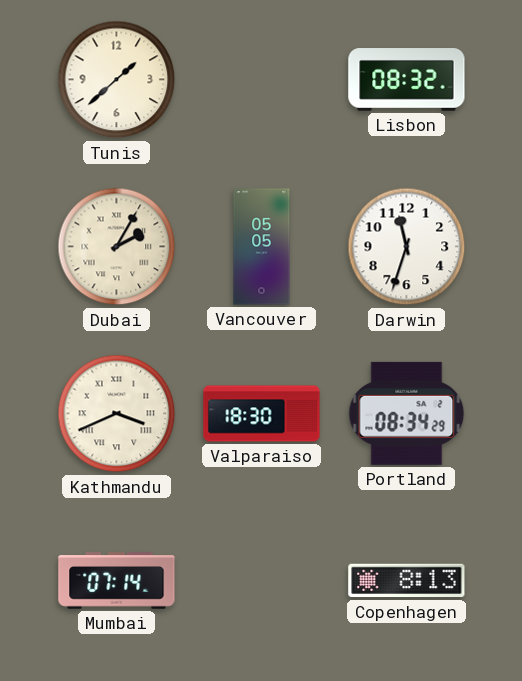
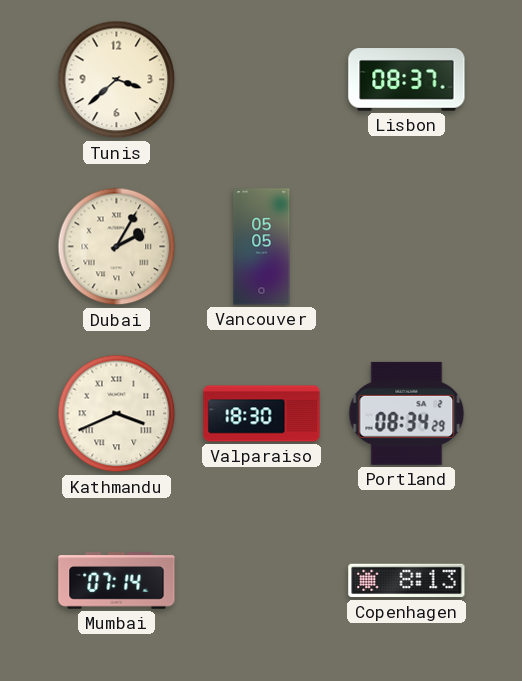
Tunis: 1:38 -> 3:38 (117, 80)
Lisbon: 08:32 -> 08:37 (407, 80)
Darwin: 11:33 -> none (407, 247)
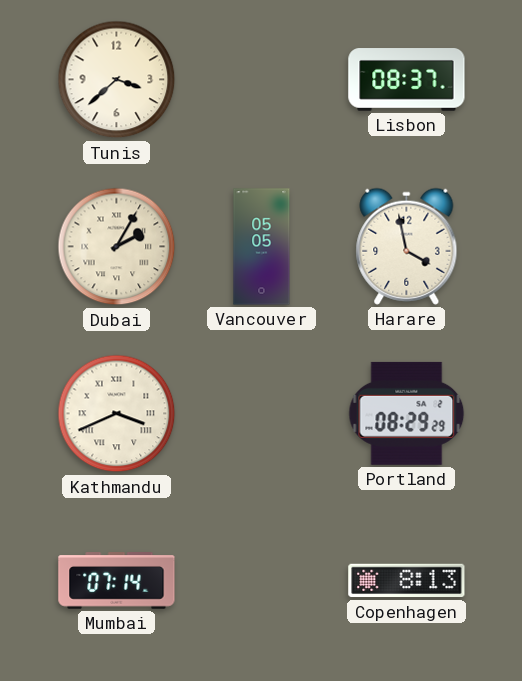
Harare: none -> 3:58 (407, 246)
Valparaiso: 18:30 -> none (262, 414)
Portland: 08:34 -> 08:29 (407, 413)
